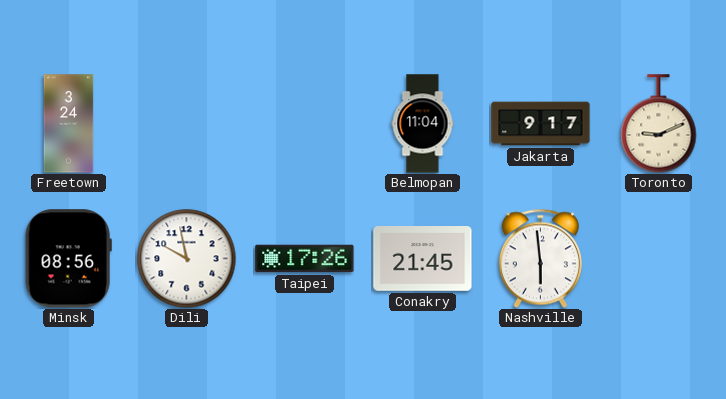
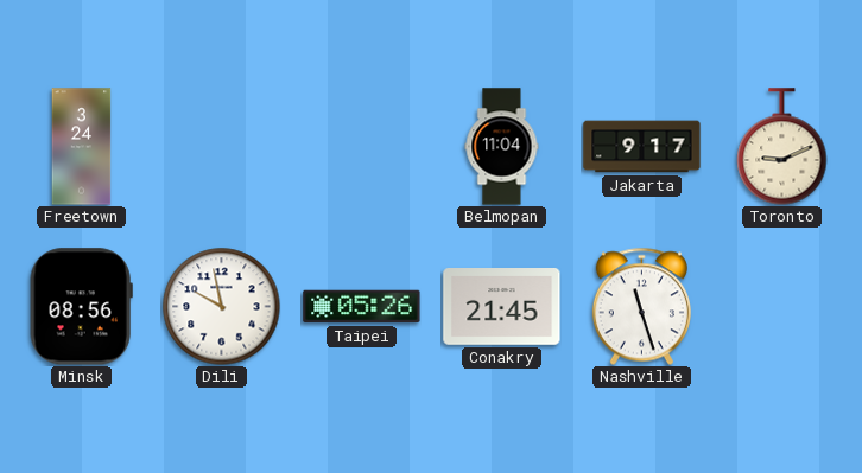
Taipei: 17:26 -> 05:26 (362, 307)
Nashville: 5:59 -> 11:27 (641, 306)
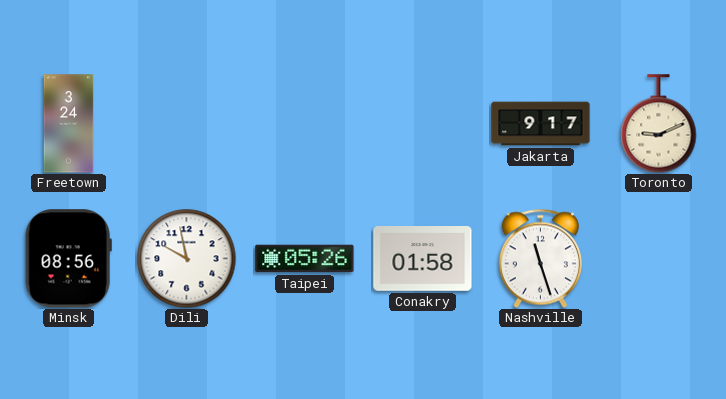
Belmopan: 11:04 -> none (502, 147)
Conakry: 21:45 -> 01:58 (423, 259)
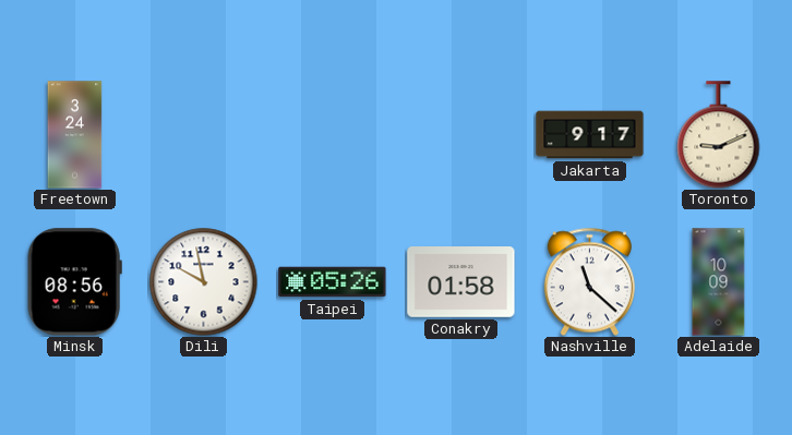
Nashville: 11:27 -> 11:22 (589, 281)
Adelaide: none -> 10:09 (719, 282)
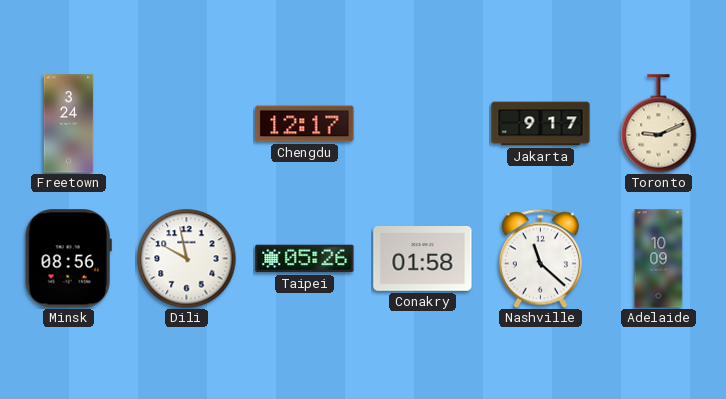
Chengdu: none -> 12:17 (305, 124)
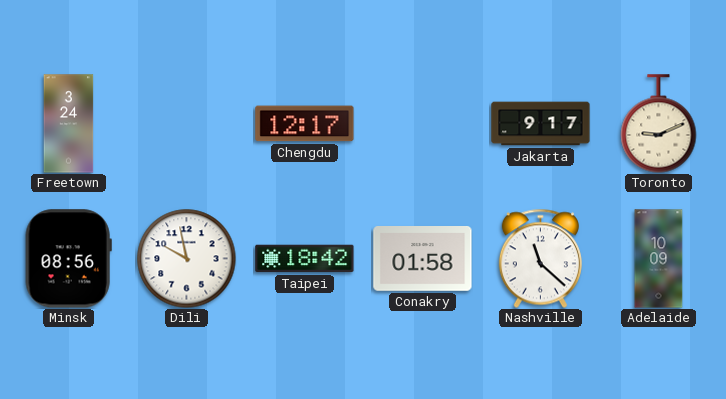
Taipei: 05:26 -> 18:42 (305, 259)
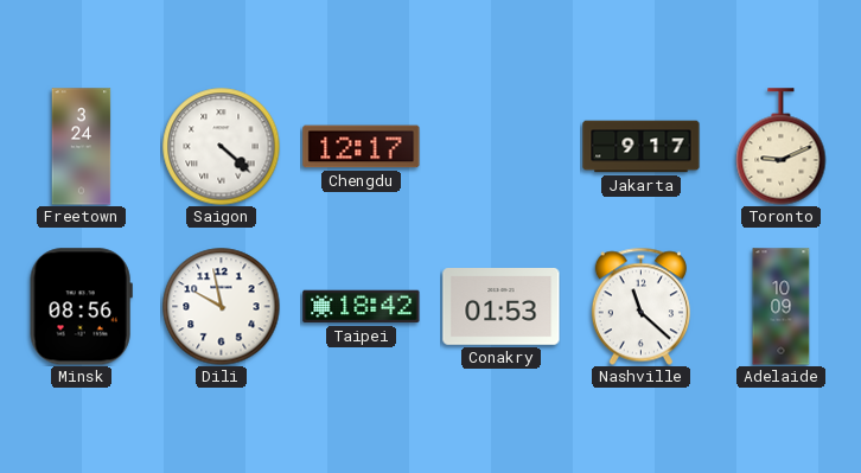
Saigon: none -> 4:22 (222, 147)
Conakry: 01:58 -> 01:53 (502, 307)
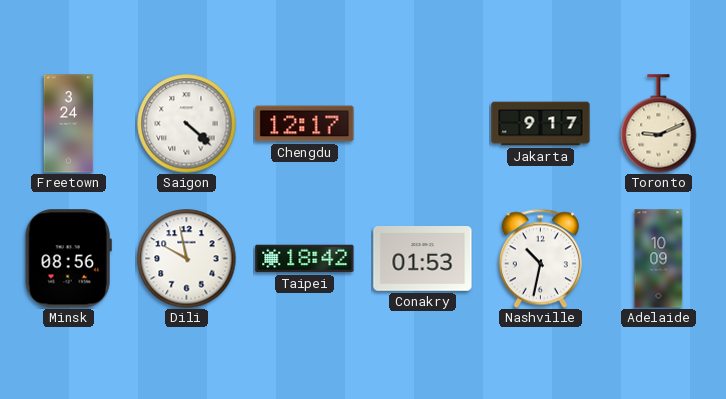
Nashville: 11:22 -> 10:32 (540, 258)
